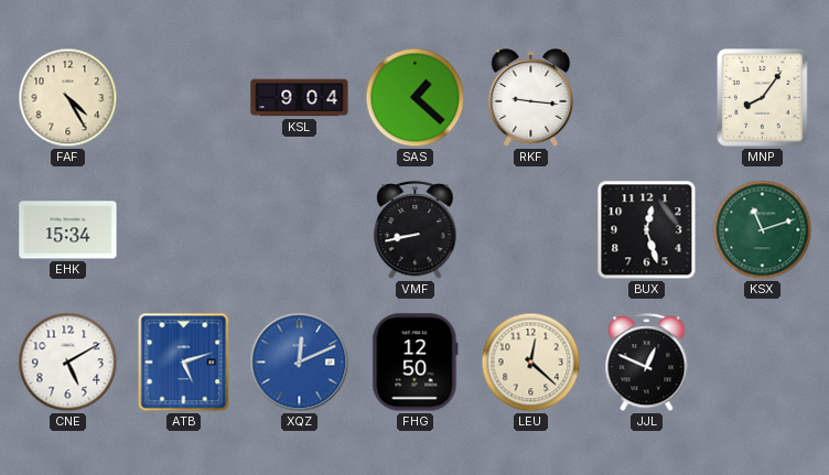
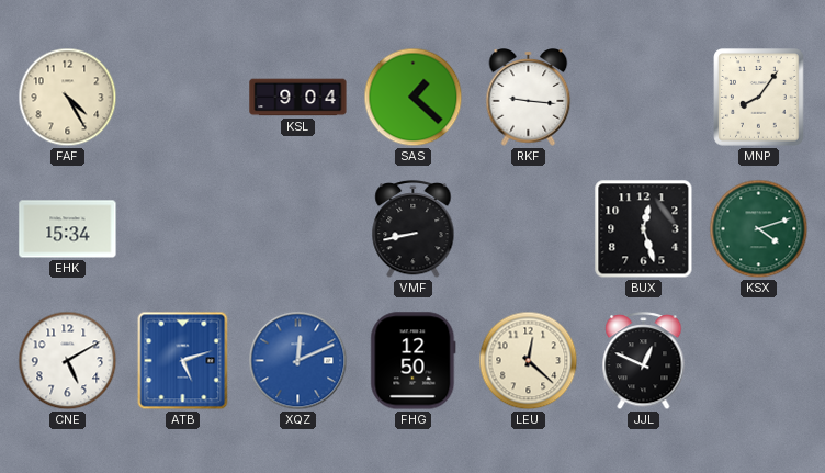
KSX: 11:12 -> 4:12 (759, 229)
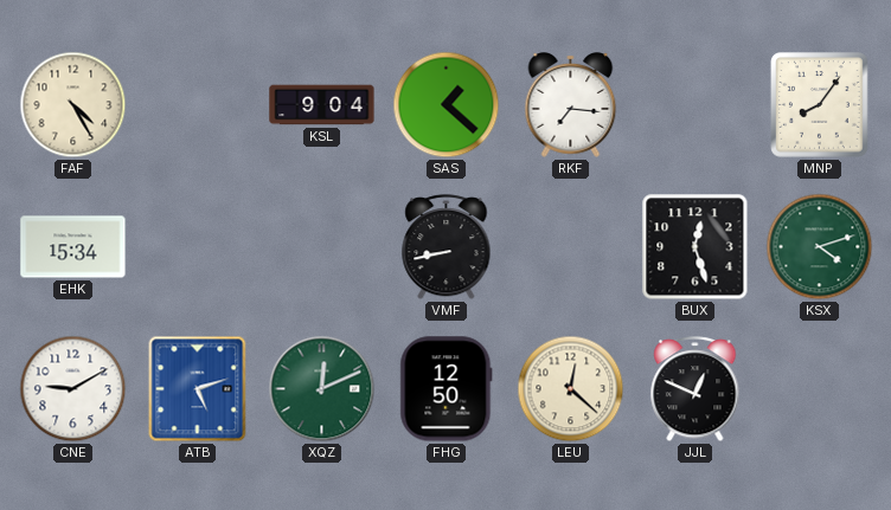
RKF: 9:16 -> 7:16 (571, 105)
CNE: 5:10 -> 9:10 (73, 389)
XQZ dial: blue -> green (322, 389)
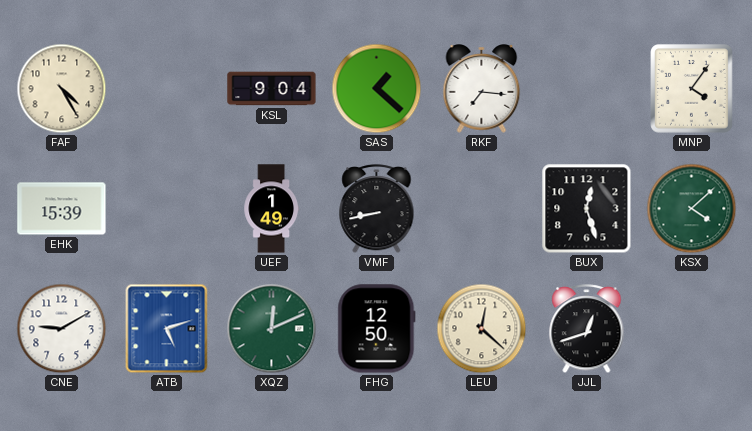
MNP: 8:06 -> 4:06 (692, 89)
EHK: 15:34 -> 15:39 (62, 209)
UEF: none -> 1:49 (271, 209)
KSX: 4:12 -> 4:08 (692, 209)
JJL: 12:49 -> 12:42 (587, 329)
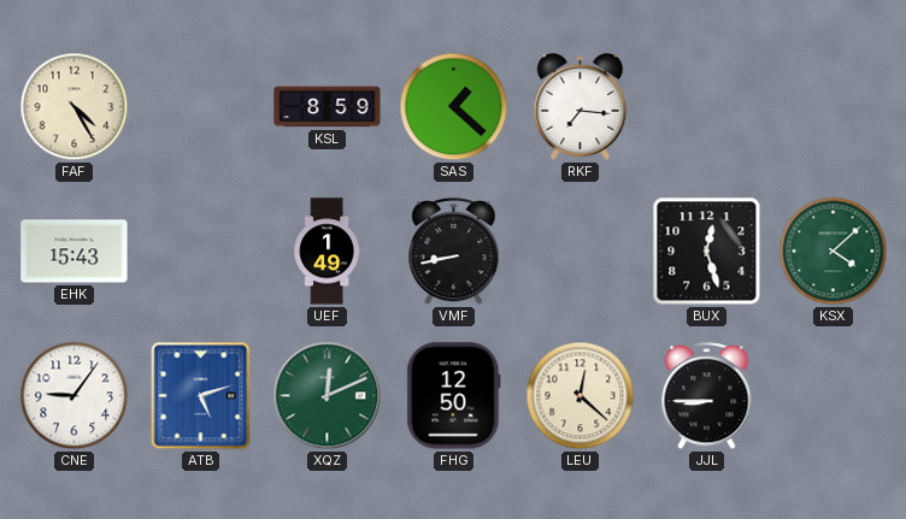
KSL: 9:04 -> 8:59 (328, 107)
MNP: 4:06 -> none (692, 89)
EHK: 15:39 -> 15:43 (75, 252)
CNE: 9:10 -> 9:06 (75, 396)
JJL: 12:42 -> 8:45 (707, 396)
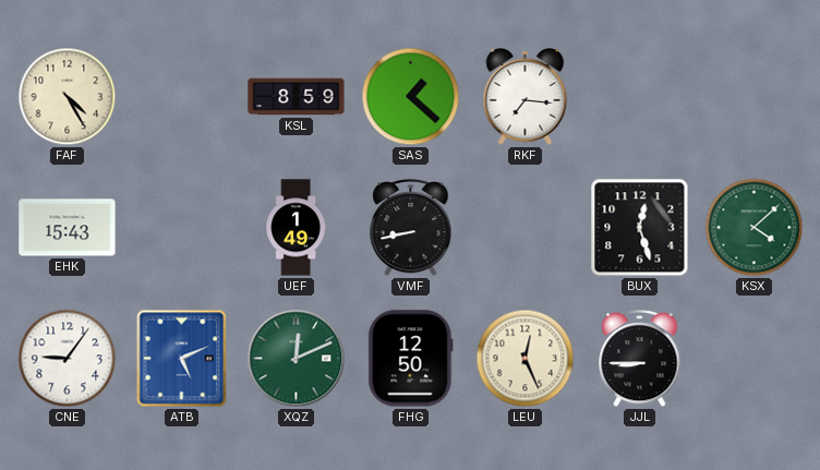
ATB: 5:12 -> 5:11 (182, 359)
LEU: 12:22 -> 12:26 (526, 359)
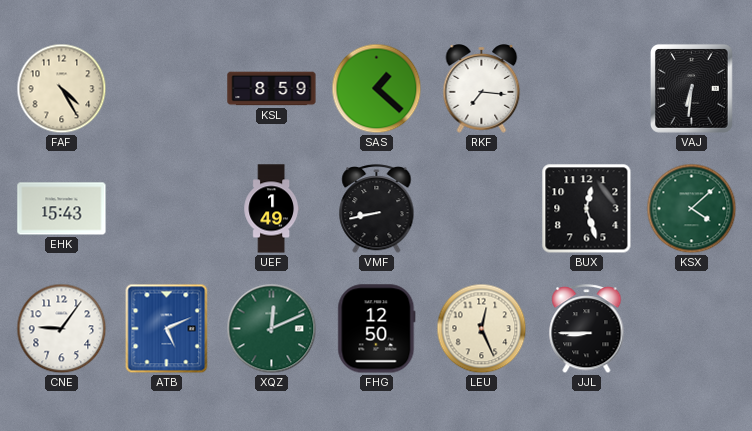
VAJ: none -> 6:31 (691, 88)
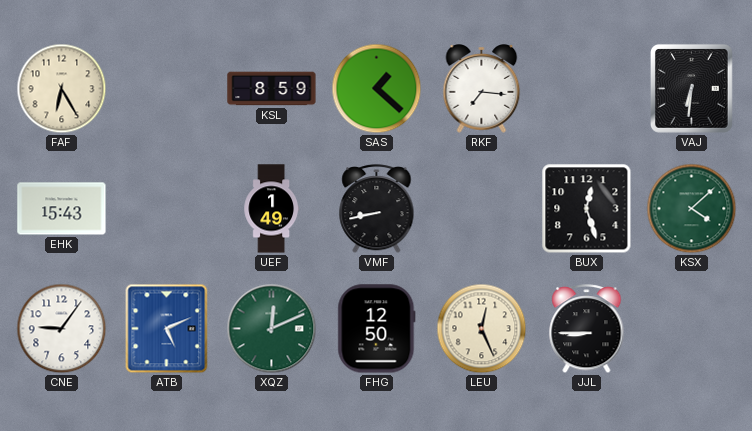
FAF: 4:25 -> 6:25 (62, 89)
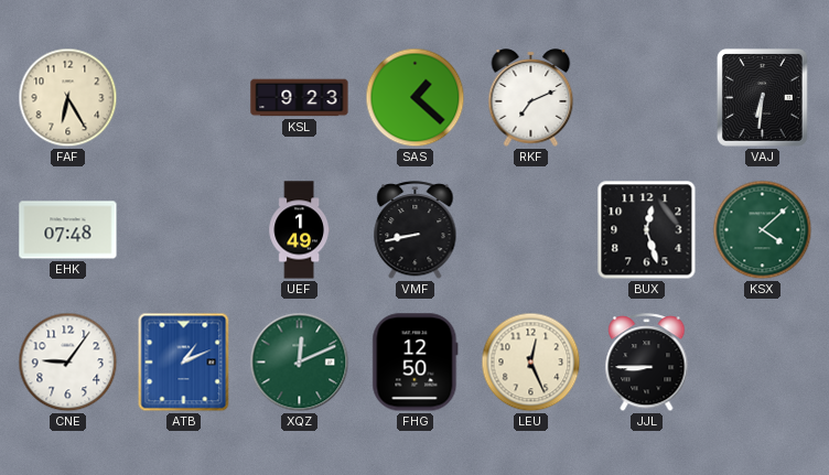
KSL: 8:59 -> 9:23 (300, 98)
RKF: 7:16 -> 7:11 (531, 98)
EHK: 15:43 -> 07:48 (68, 230)
ATB: 5:11 -> 1:11 (184, 363)
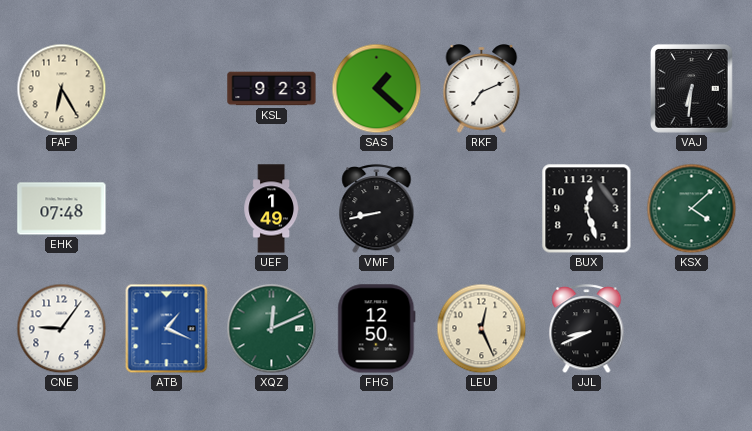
ATB: 1:11 -> 1:19 (167, 329)
JJL: 8:45 -> 8:41 (587, 329)
